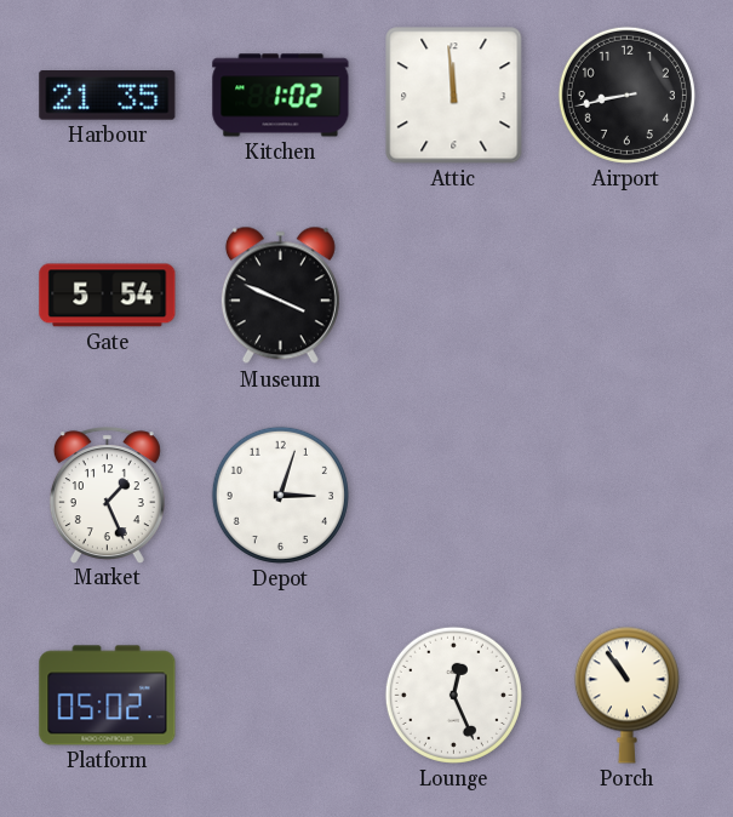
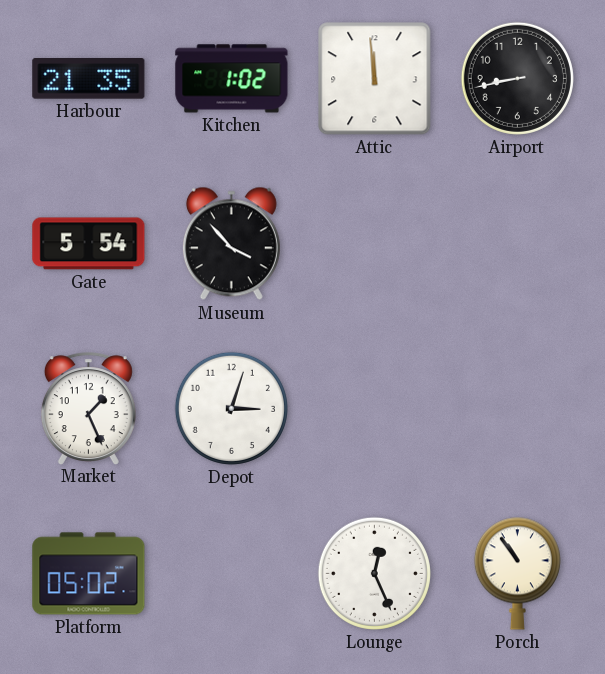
Museum: 3:49 -> 3:53 (231, 244)
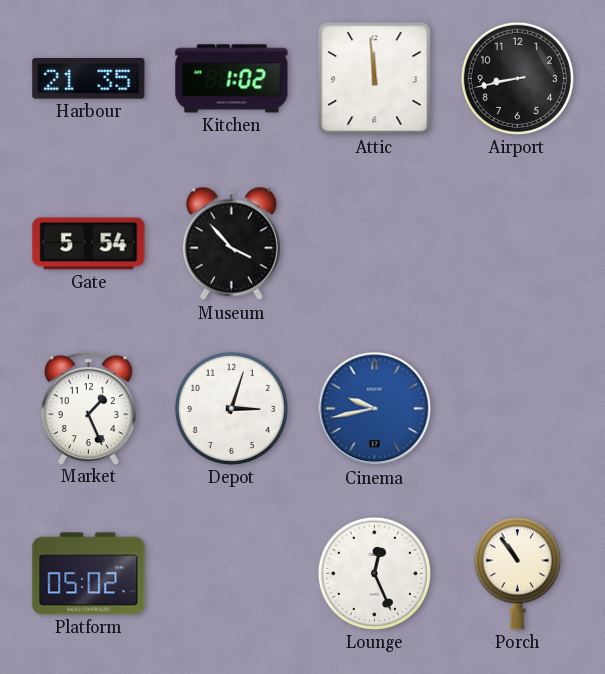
Cinema: none -> 9:43 (375, 409)
